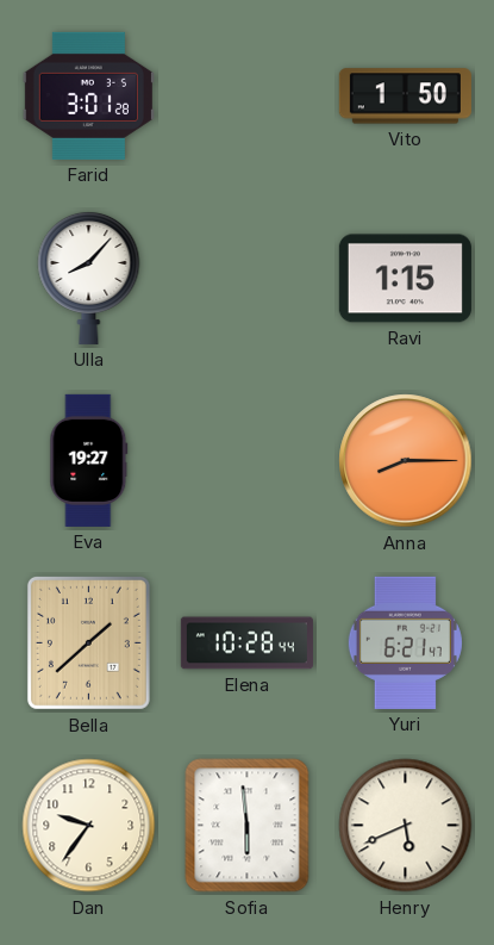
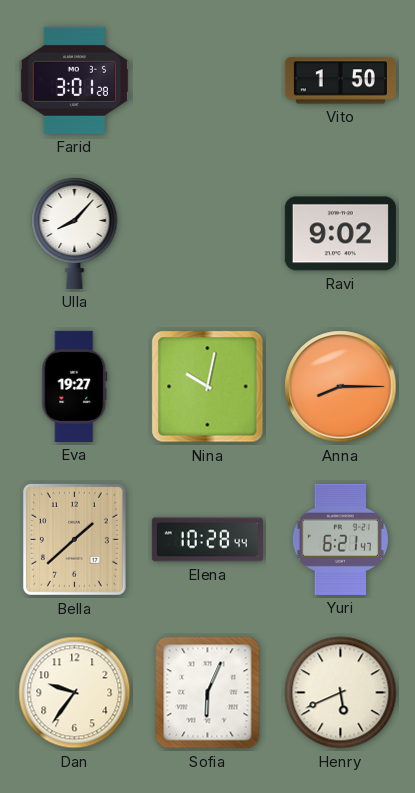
Ravi: 1:15 -> 9:02 (340, 234)
Nina: none -> 10:02 (208, 387)
Sofia: 5:59 -> 6:04 (208, 693)
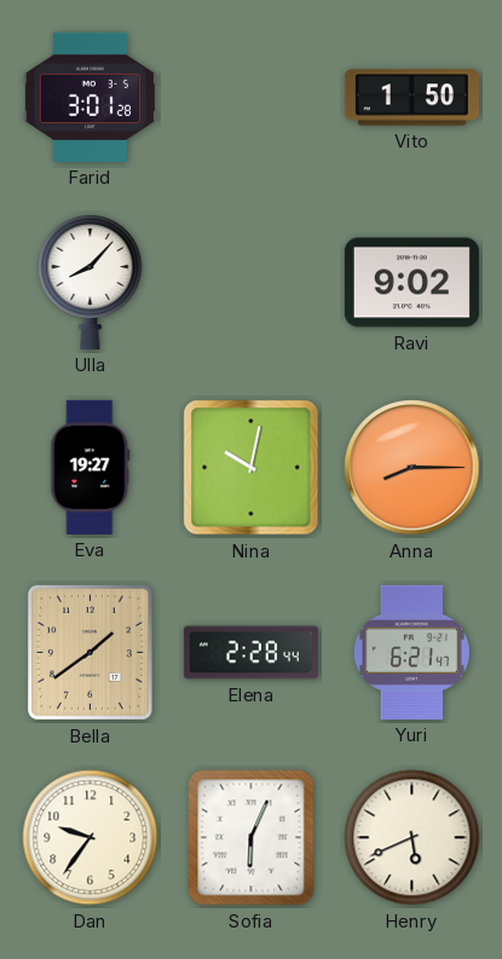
Bella: 1:38 -> 1:39 (90, 652)
Elena: 10:28 -> 2:28 (250, 653)
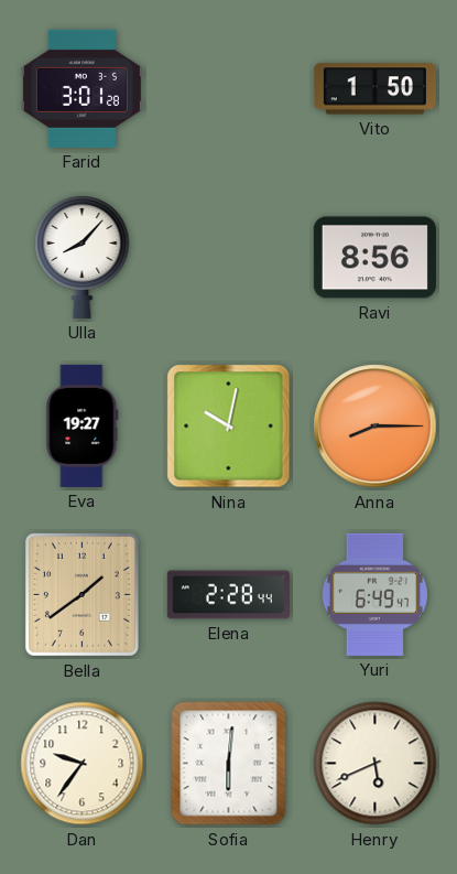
Ravi: 9:02 -> 8:56 (374, 258)
Yuri: 6:21 -> 6:49 (374, 594)
Sofia: 6:04 -> 6:01 (229, 764)
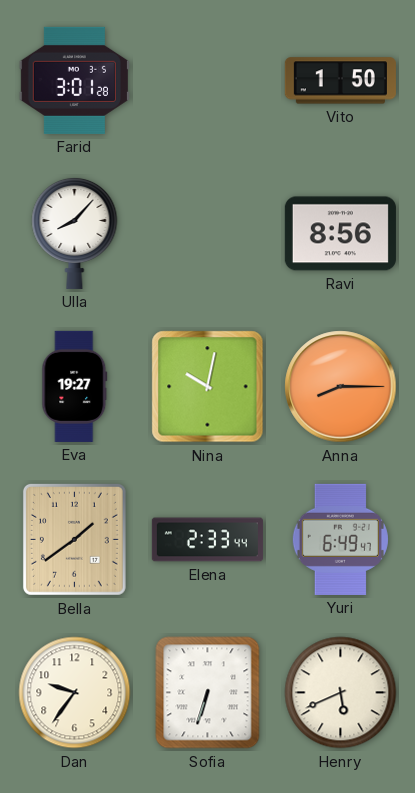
Elena: 2:28 -> 2:33 (207, 540)
Sofia: 6:01 -> 6:33 (208, 693)
